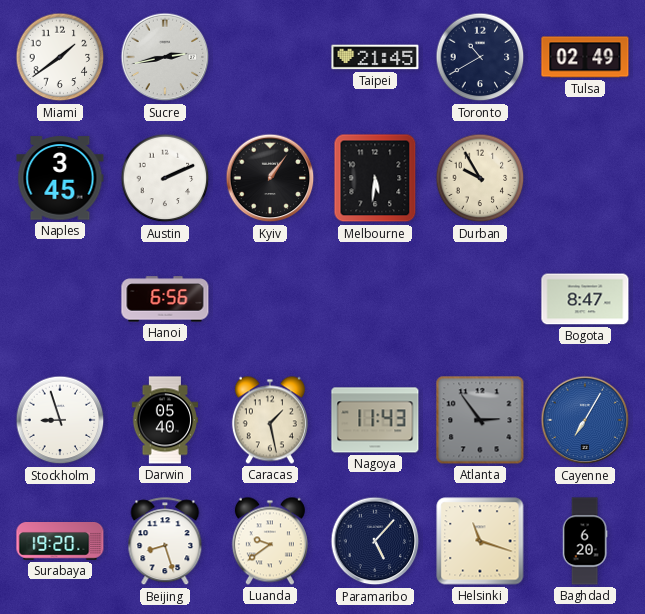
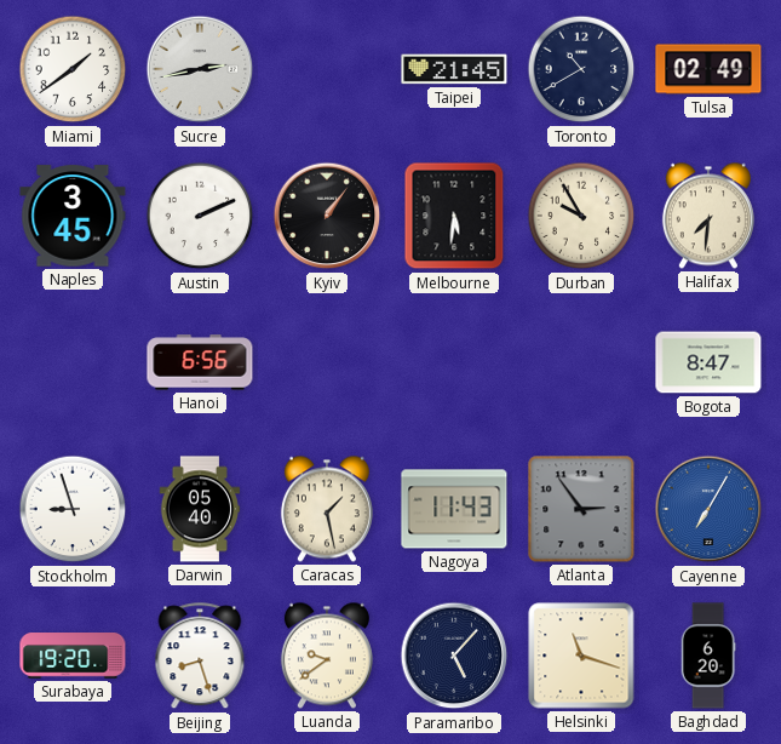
Halifax: none -> 7:31 (708, 216)
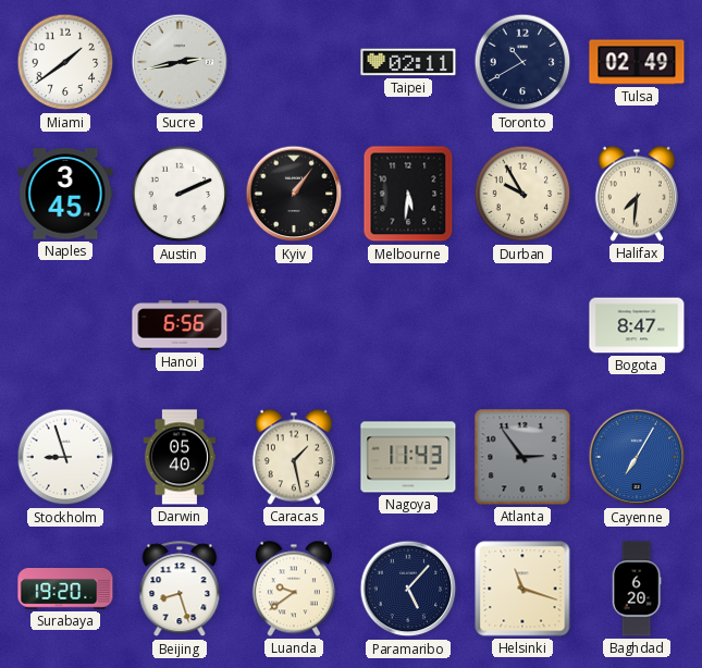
Taipei: 21:45 -> 02:11 (408, 62)
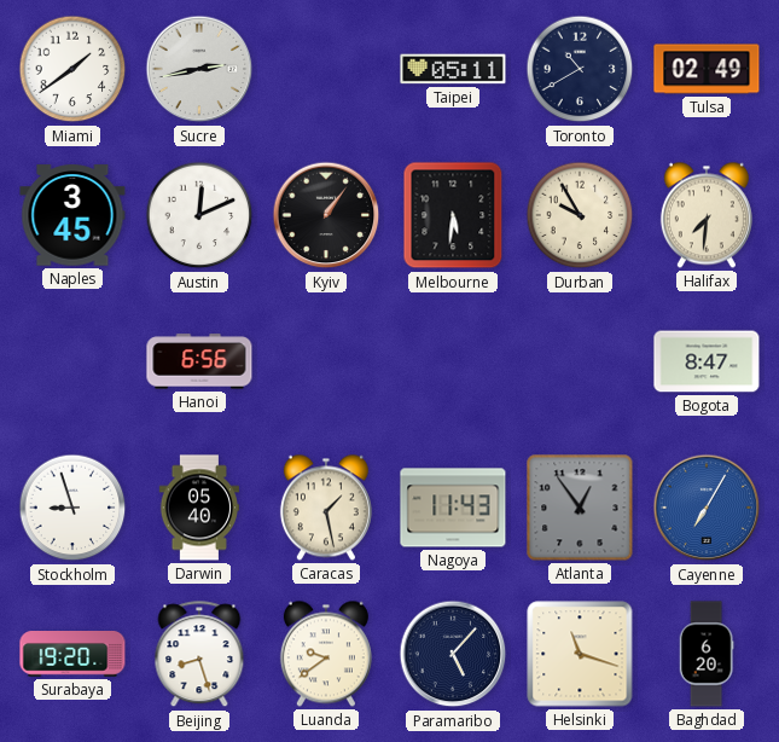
Taipei: 02:11 -> 05:11 (453, 69)
Austin: 2:11 -> 12:11 (199, 215)
Atlanta: 2:54 -> 12:54 (580, 508)
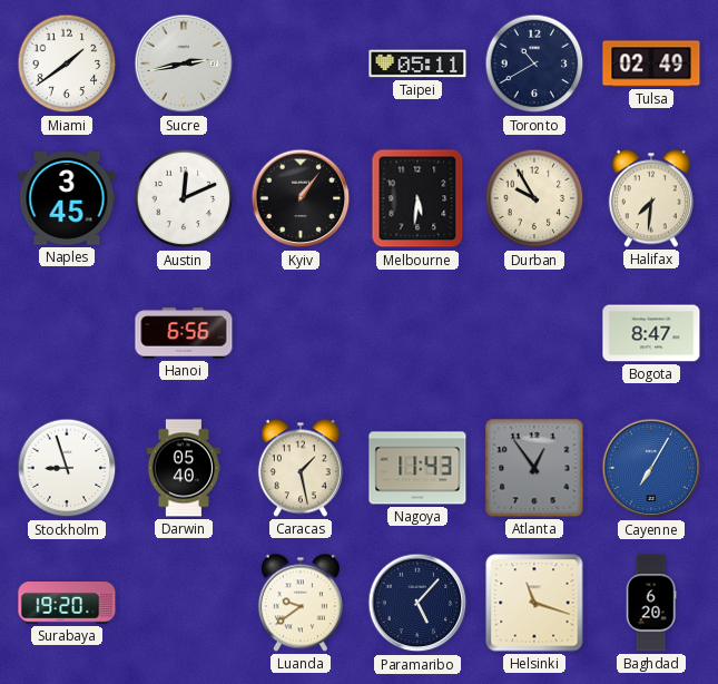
Beijing: 8:27 -> none (199, 655)
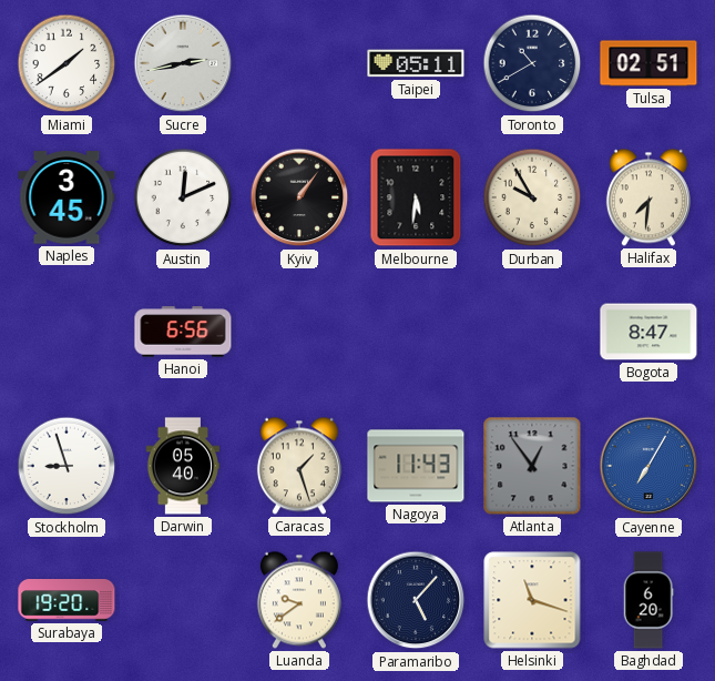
Tulsa: 02:49 -> 02:51 (648, 63)
Caracas: 1:28 -> 1:27 (299, 466)
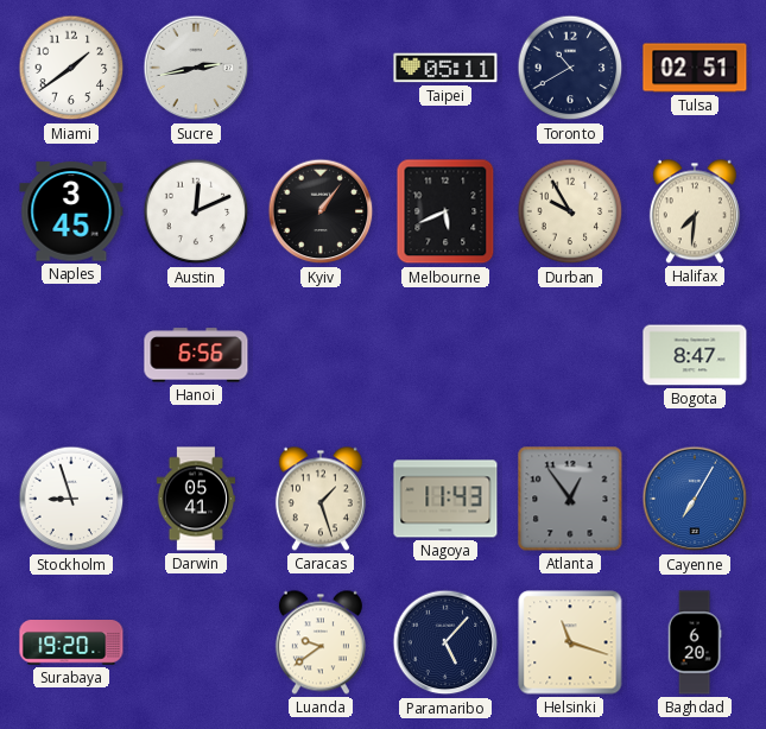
Melbourne: 5:31 -> 5:41 (445, 211)
Darwin: 05:40 -> 05:41 (196, 499)
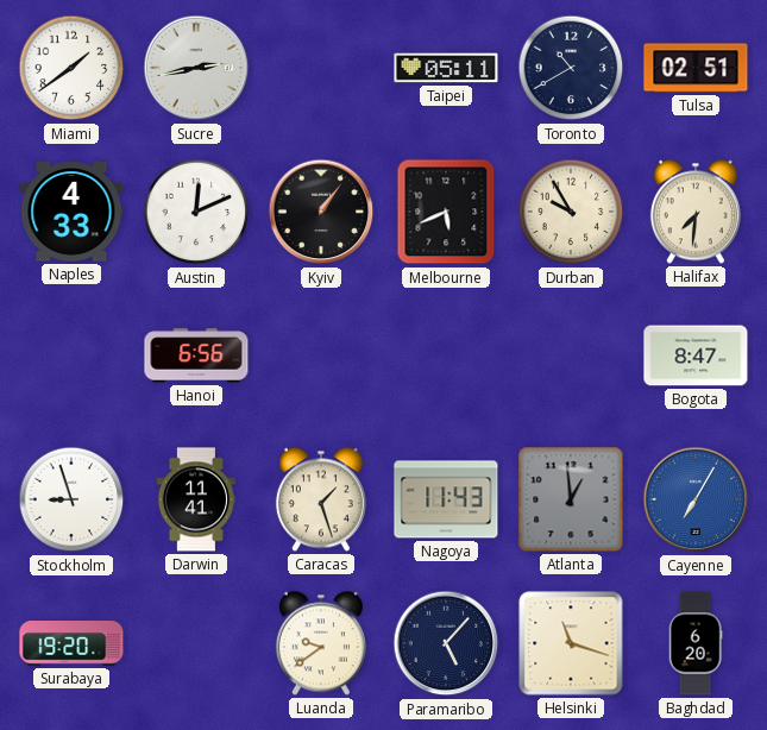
Naples: 3:45 -> 4:33 (71, 212)
Darwin: 05:41 -> 11:41 (196, 499)
Atlanta: 12:54 -> 12:59 (571, 499)
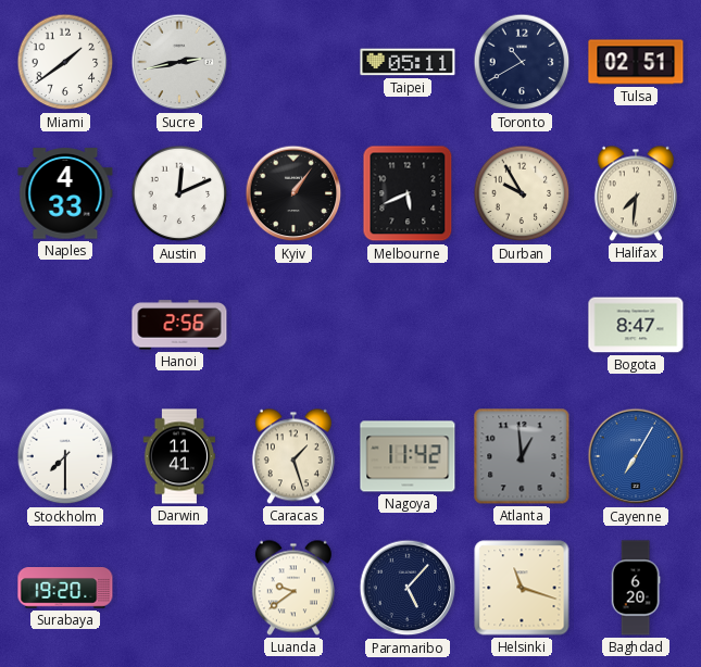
Hanoi: 6:56 -> 2:56 (179, 325)
Stockholm: 8:57 -> 7:30 (65, 456)
Nagoya: 11:43 -> 11:42 (408, 456)
